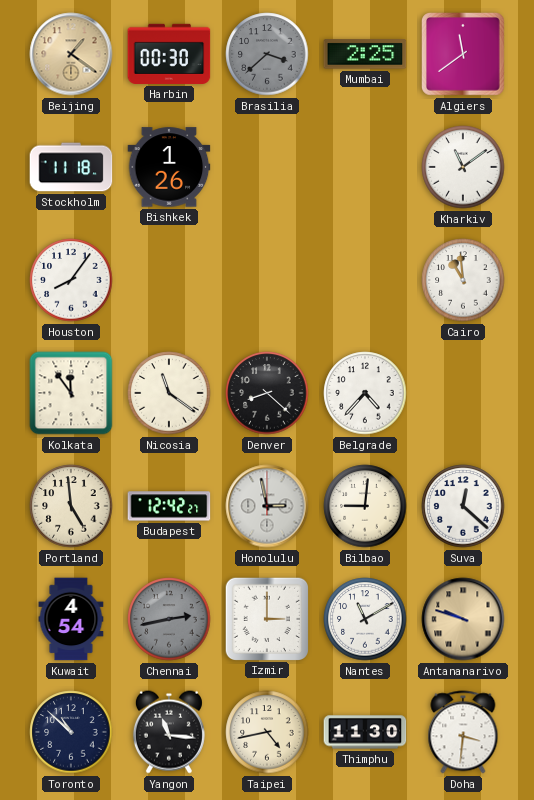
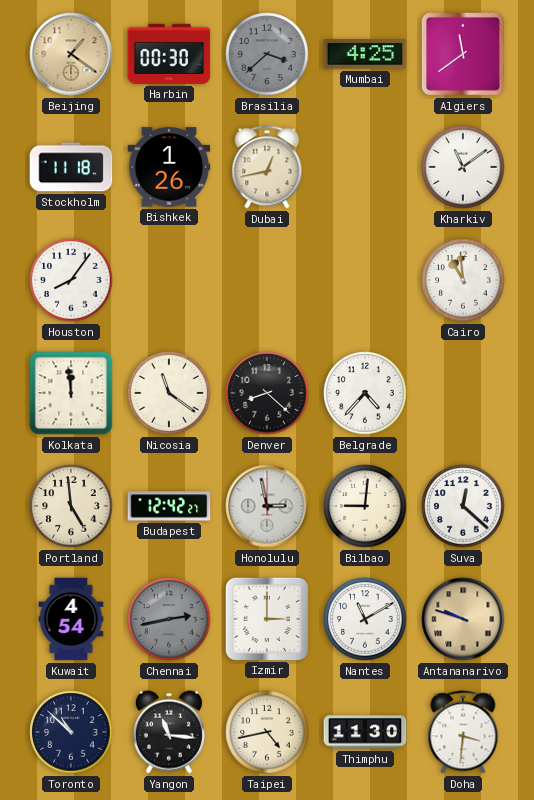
Mumbai: 2:25 -> 4:25 (365, 54)
Dubai: none -> 12:43 (267, 167)
Kolkata: 11:54 -> 11:59 (71, 393)
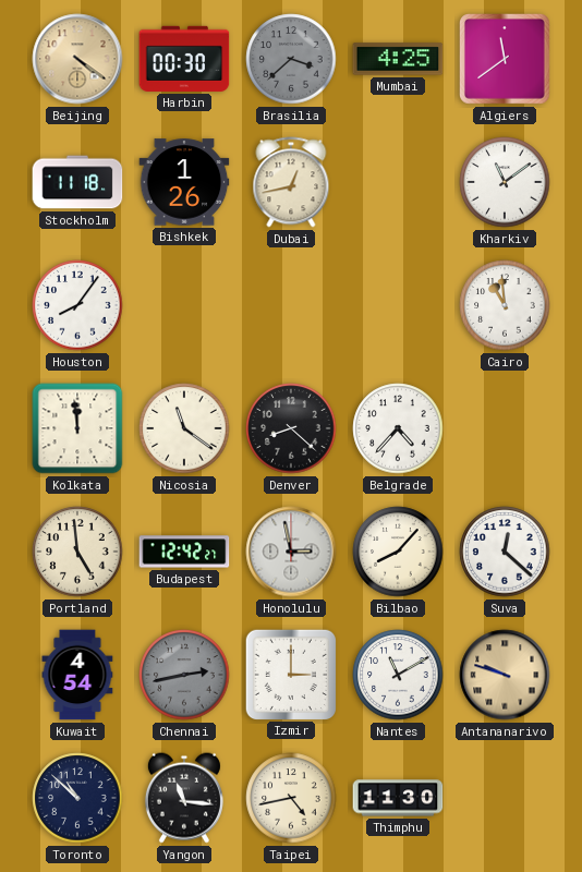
Beijing: 1:21 -> 4:21 (77, 59)
Bilbao: 9:01 -> 8:07 (398, 552)
Doha: 3:31 -> none (463, 732)
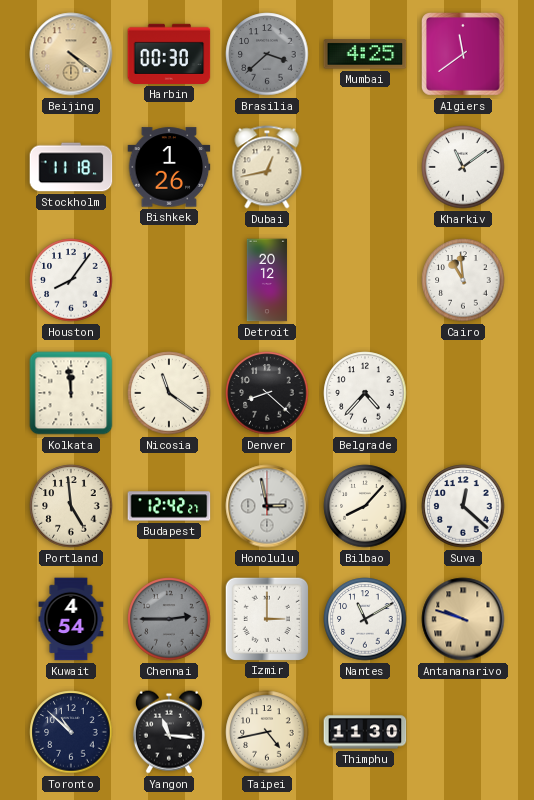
Detroit: none -> 20:12 (267, 280)
Chennai: 2:43 -> 2:45 (169, 619)
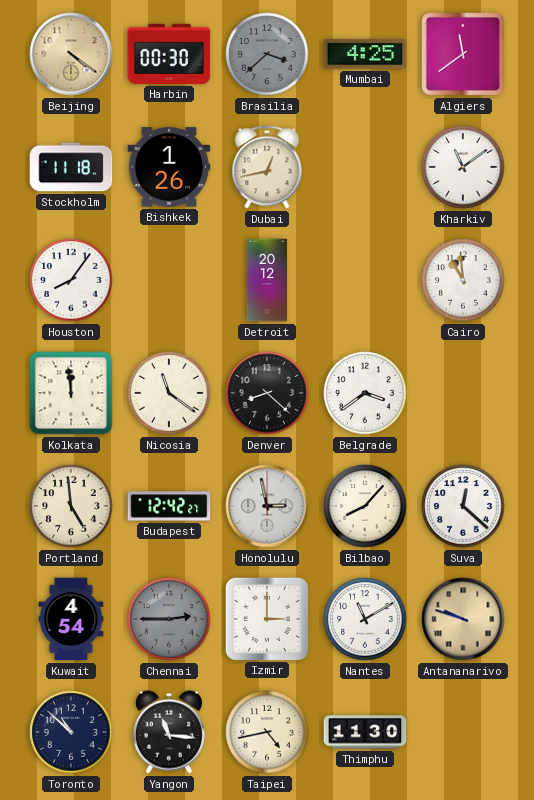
Belgrade: 4:37 -> 3:39 (365, 393)
